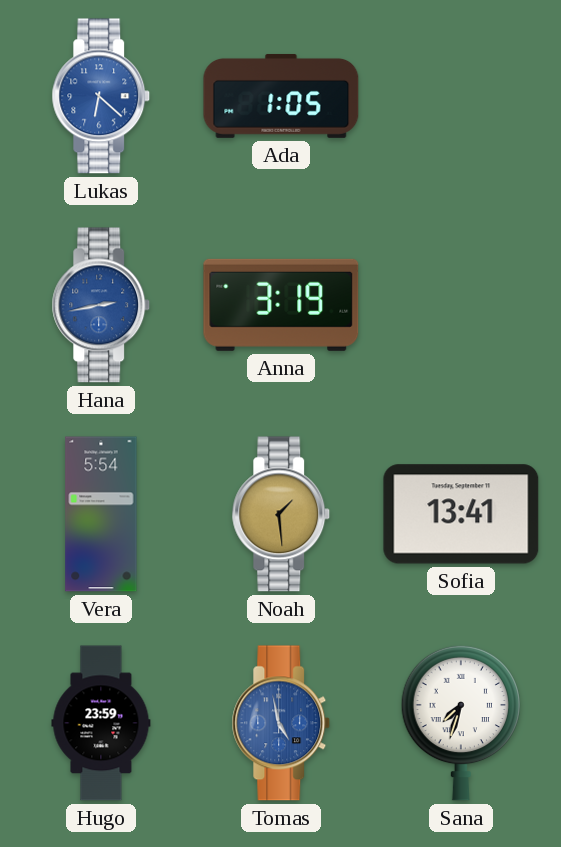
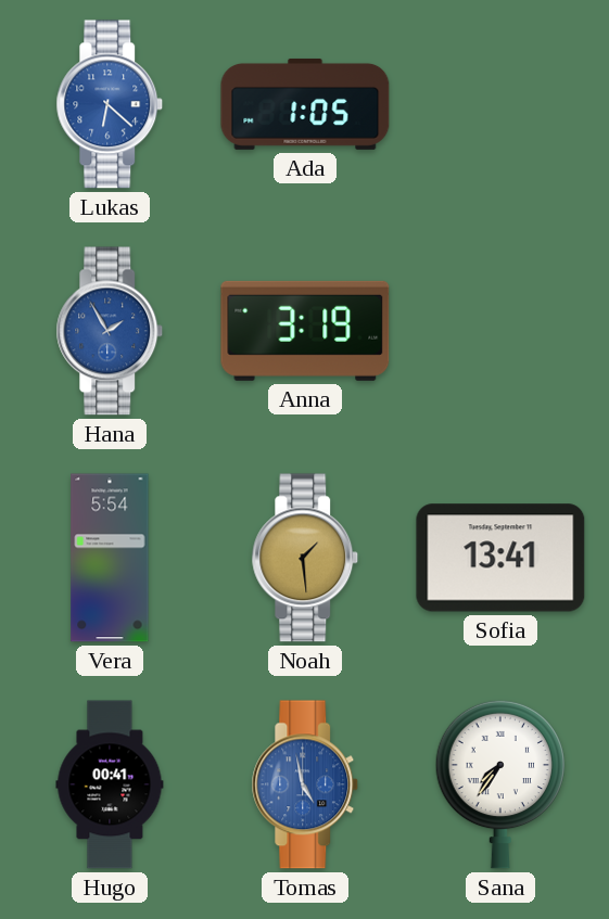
Hana: 2:43 -> 1:55 (110, 331)
Hugo: 23:59 -> 00:41 (110, 784)
Sana: 7:33 -> 7:36 (499, 784)
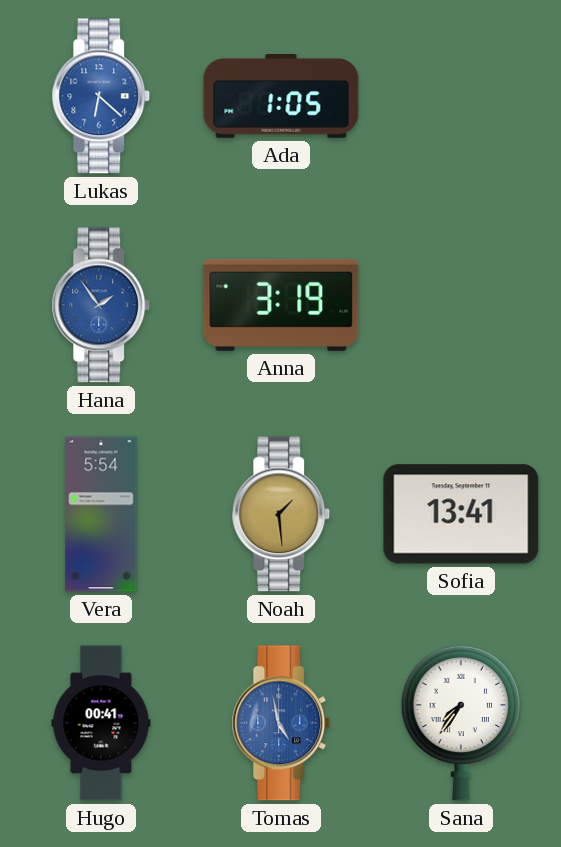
Hana: 1:55 -> 1:54 (101, 305)
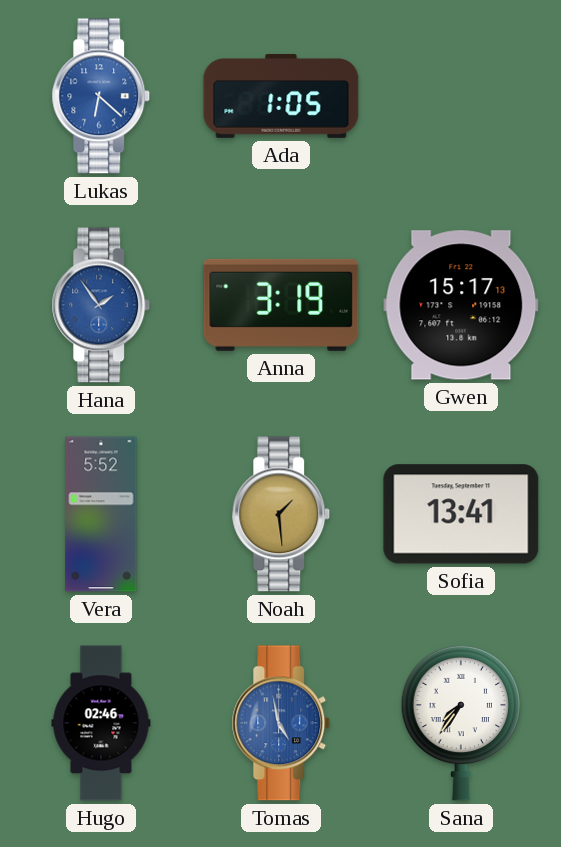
Gwen: none -> 15:17 (461, 305)
Vera: 5:54 -> 5:52 (101, 514)
Hugo: 00:41 -> 02:46 (101, 723)
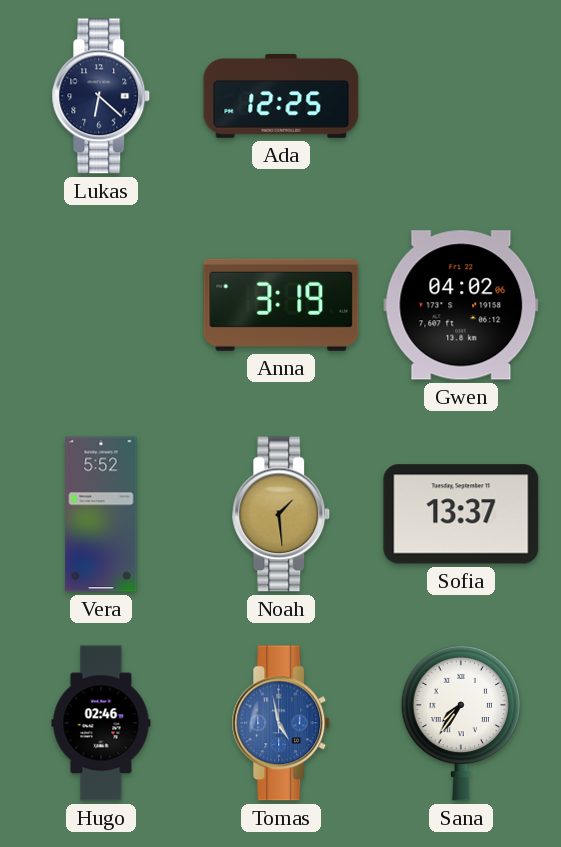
Lukas dial: blue -> navy (101, 96)
Ada: 1:05 -> 12:25 (281, 96)
Hana: 1:54 -> none (101, 305)
Gwen: 15:17 -> 04:02 (461, 305)
Sofia: 13:41 -> 13:37 (461, 514)
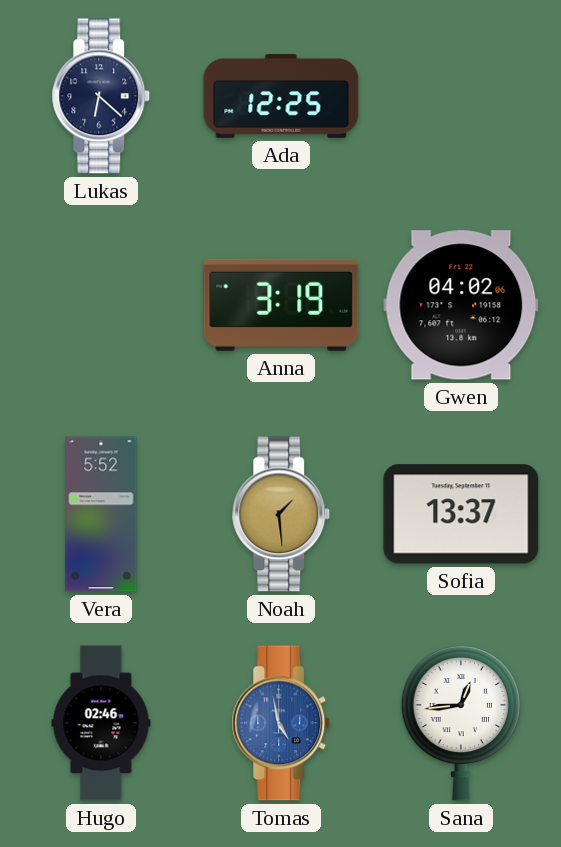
Sana: 7:36 -> 12:44 (460, 723)
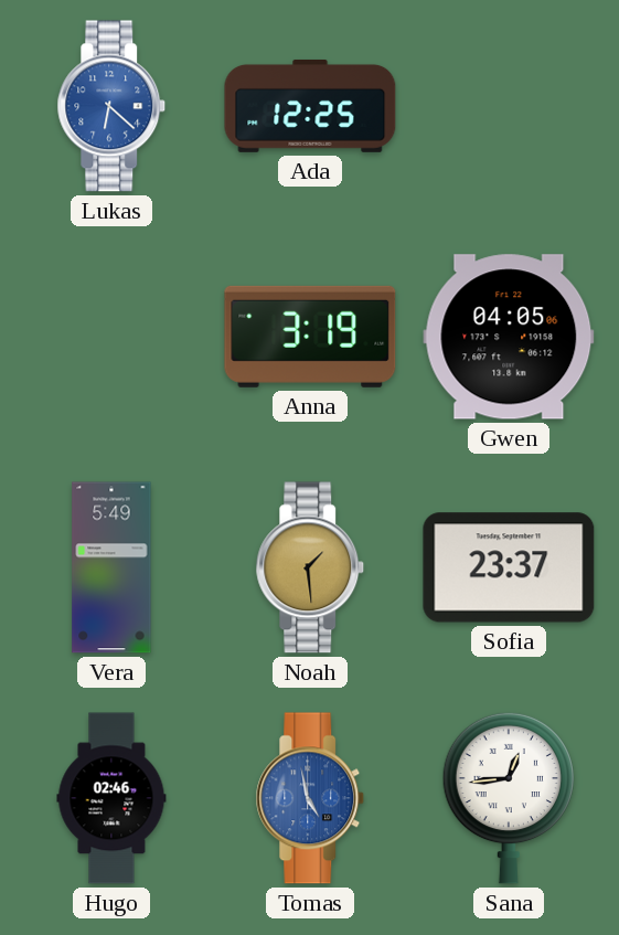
Lukas dial: navy -> blue (111, 106)
Gwen: 04:02 -> 04:05 (509, 337)
Vera: 5:52 -> 5:49 (111, 567)
Sofia: 13:37 -> 23:37 (509, 567)
